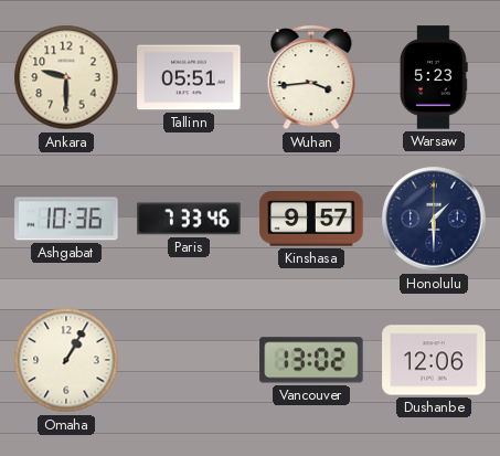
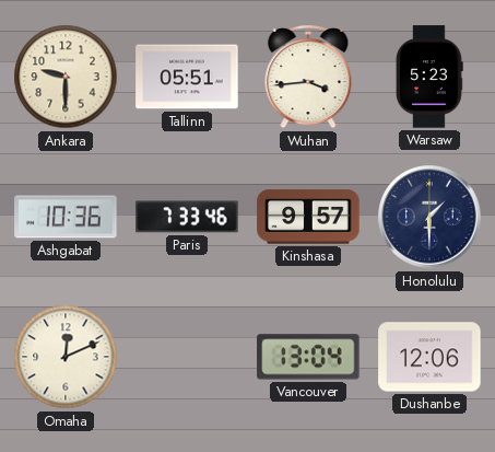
Omaha: 1:05 -> 12:11 (66, 357)
Vancouver: 13:02 -> 13:04 (308, 357)
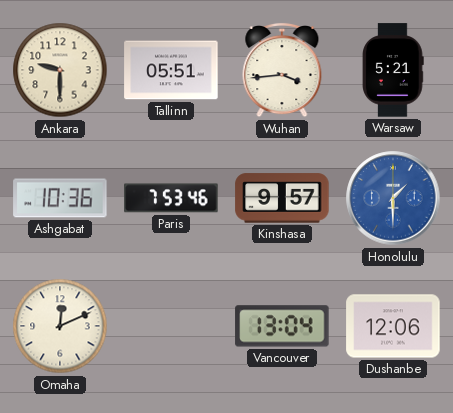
Warsaw: 5:23 -> 5:21 (393, 70)
Paris: 7:33 -> 7:53 (171, 198)
Honolulu dial: navy -> blue (393, 198)
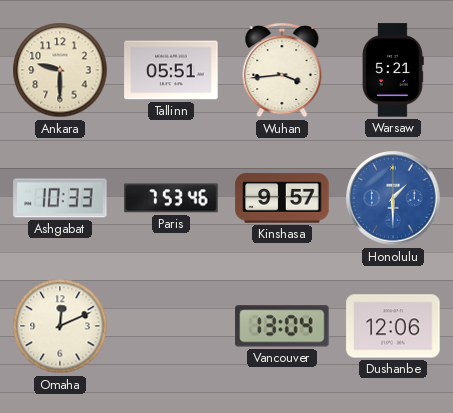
Ashgabat: 10:36 -> 10:33 (60, 198)
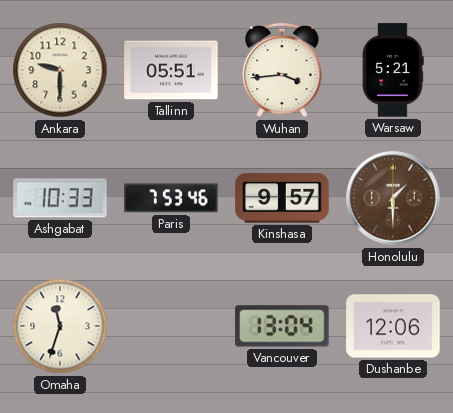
Honolulu dial: blue -> brown (393, 198)
Omaha: 12:11 -> 11:33 (60, 326)
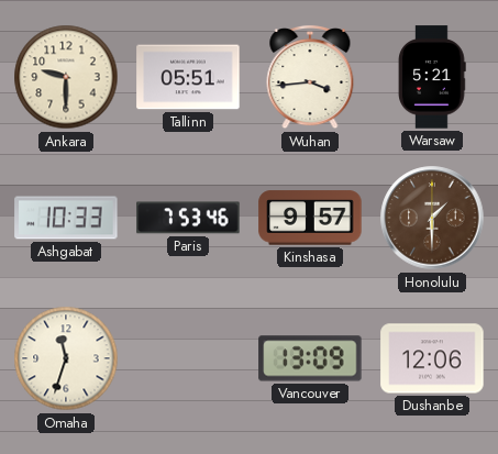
Vancouver: 13:04 -> 13:09 (310, 358)
